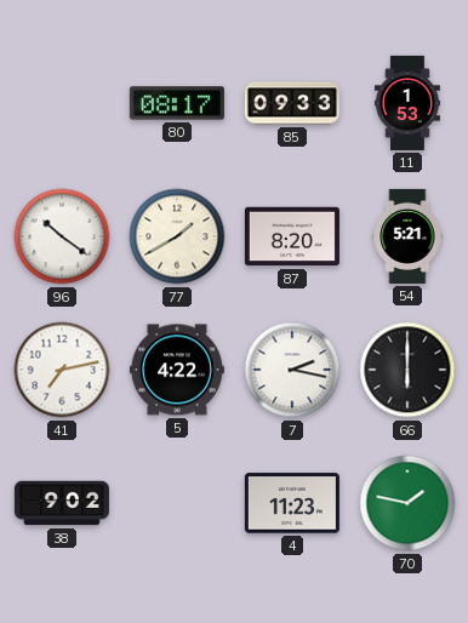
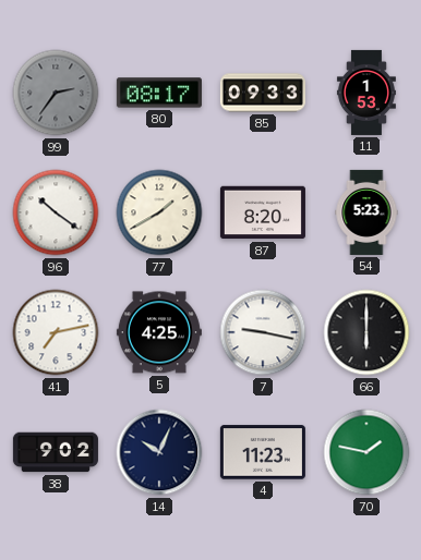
99: none -> 2:36 (56, 93)
54: 5:21 -> 5:23 (366, 212)
5: 4:22 -> 4:25 (159, 332)
7: 2:17 -> 9:17 (263, 332)
14: none -> 10:04 (159, 452)
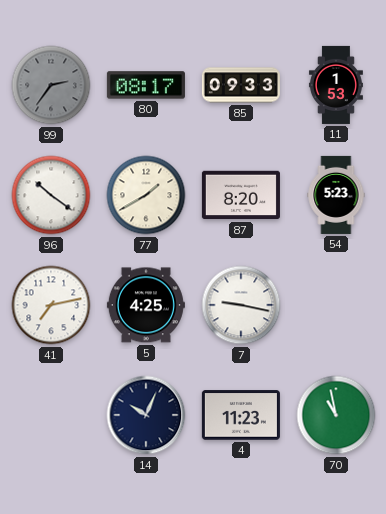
66: 6:00 -> none (366, 332)
38: 9:02 -> none (56, 452)
70: 1:47 -> 10:58 (336, 415)
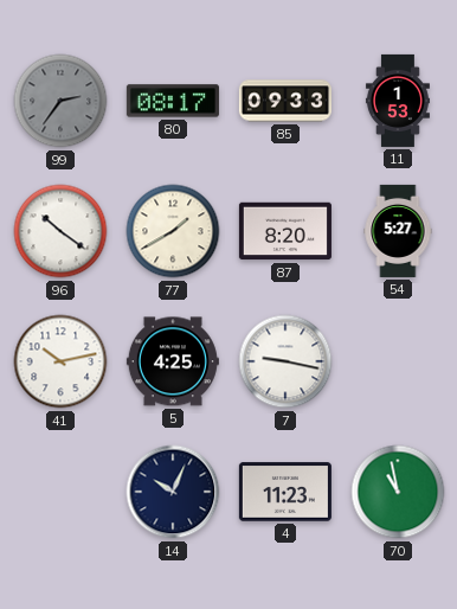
54: 5:23 -> 5:27 (398, 231)
41: 7:13 -> 10:13 (60, 361)
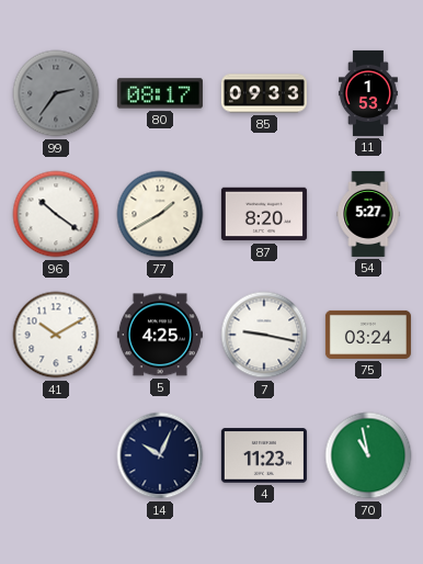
41: 10:13 -> 10:10 (56, 335)
75: none -> 03:24 (368, 335)
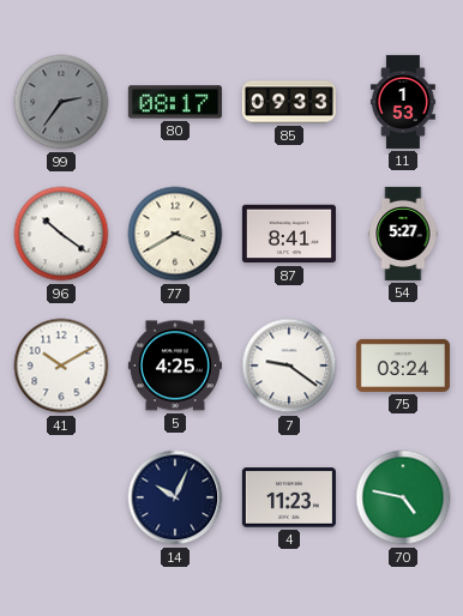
77: 1:40 -> 3:40 (175, 234)
87: 8:20 -> 8:41 (289, 234)
7: 9:17 -> 9:21 (289, 366)
70: 10:58 -> 4:47 (403, 497)
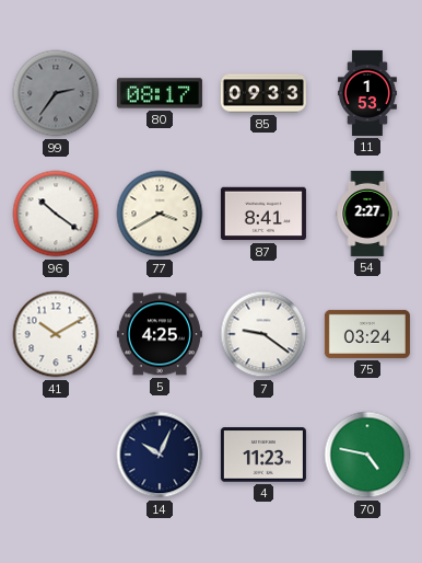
54: 5:27 -> 2:27 (367, 214)
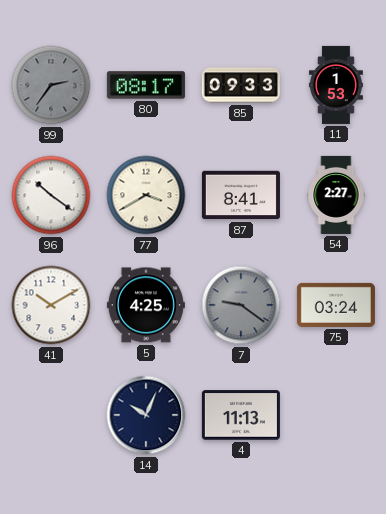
7 dial: white -> grey (241, 305)
4: 11:23 -> 11:13 (241, 415)
70: 4:47 -> none (367, 455)
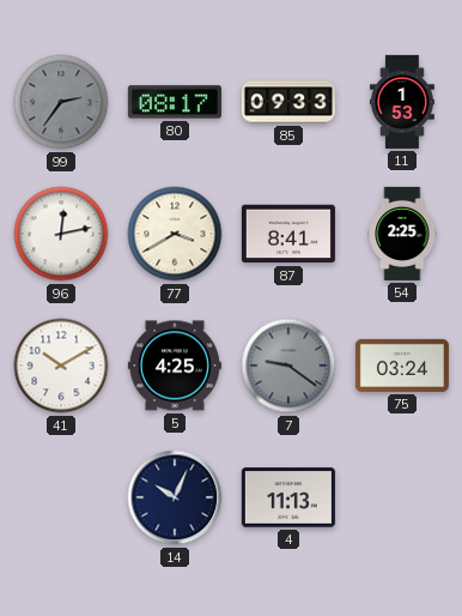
96: 10:21 -> 12:13 (61, 234)
54: 2:27 -> 2:25 (402, 234)
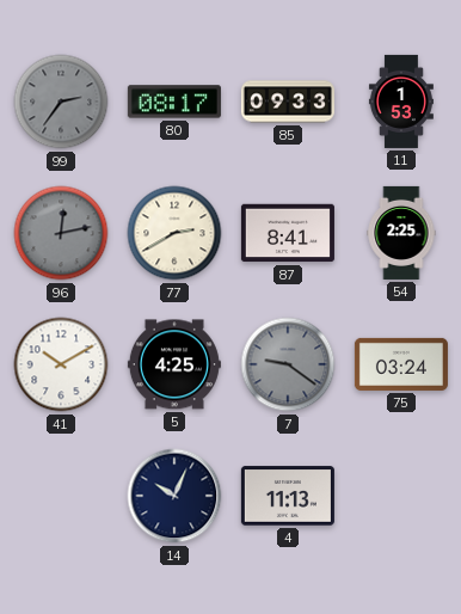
96 dial: white -> grey (61, 233)
77: 3:40 -> 2:40 (174, 233)
